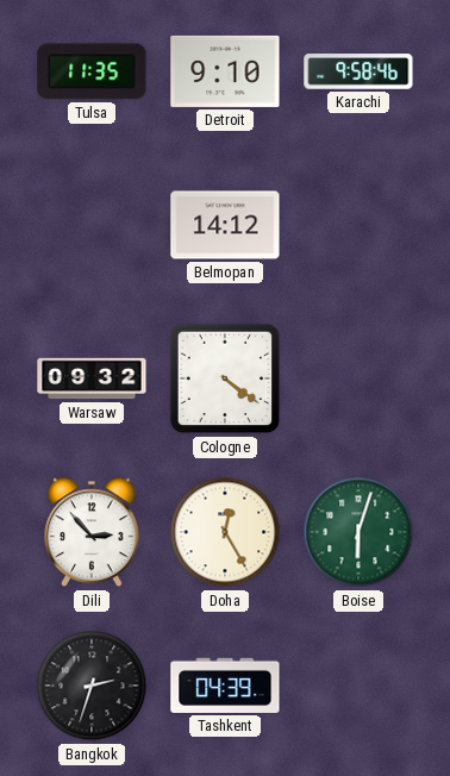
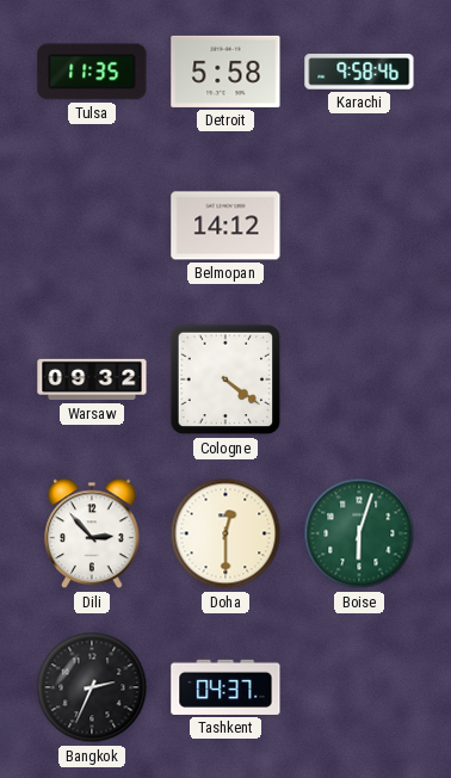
Detroit: 9:10 -> 5:58 (225, 72)
Doha: 12:25 -> 12:30 (225, 533)
Bangkok: 2:33 -> 2:34 (92, 687)
Tashkent: 04:39 -> 04:37 (225, 687)
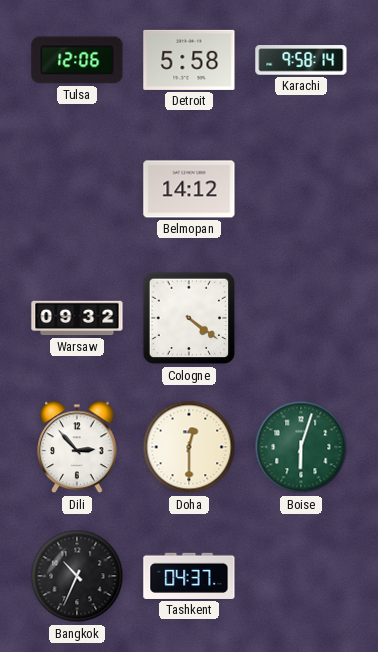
Tulsa: 11:35 -> 12:06 (77, 60)
Karachi: 9:58:46 -> 9:58:14 (301, 60)
Bangkok: 2:34 -> 10:34 (77, 576)
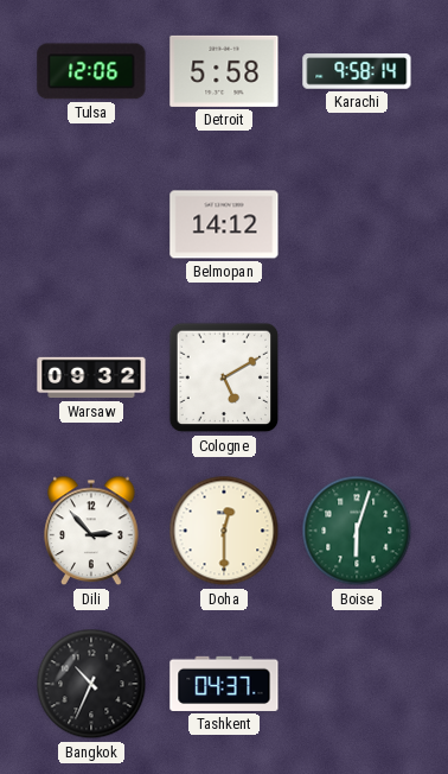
Cologne: 4:21 -> 5:10 (224, 378)
